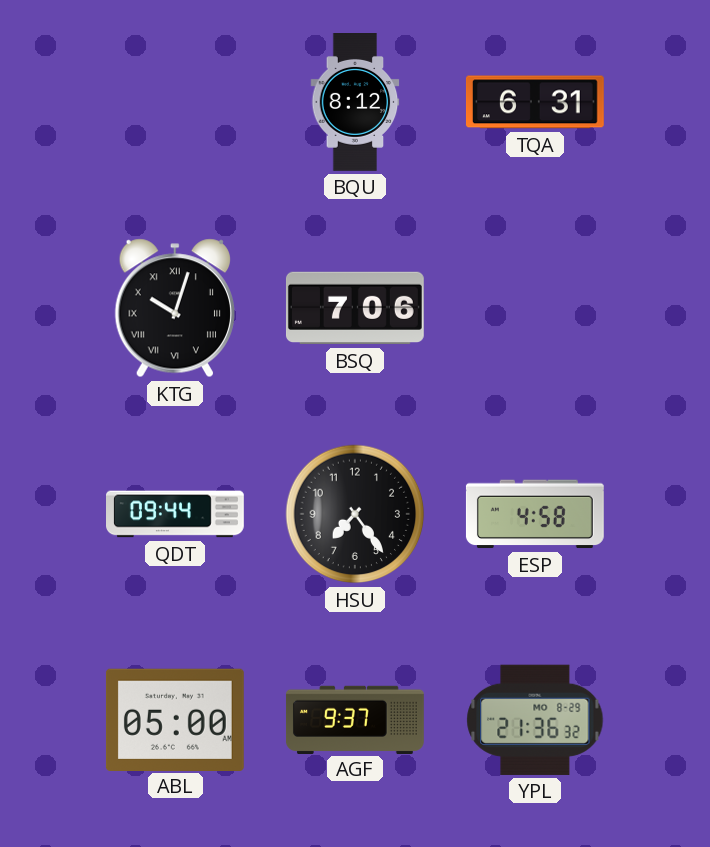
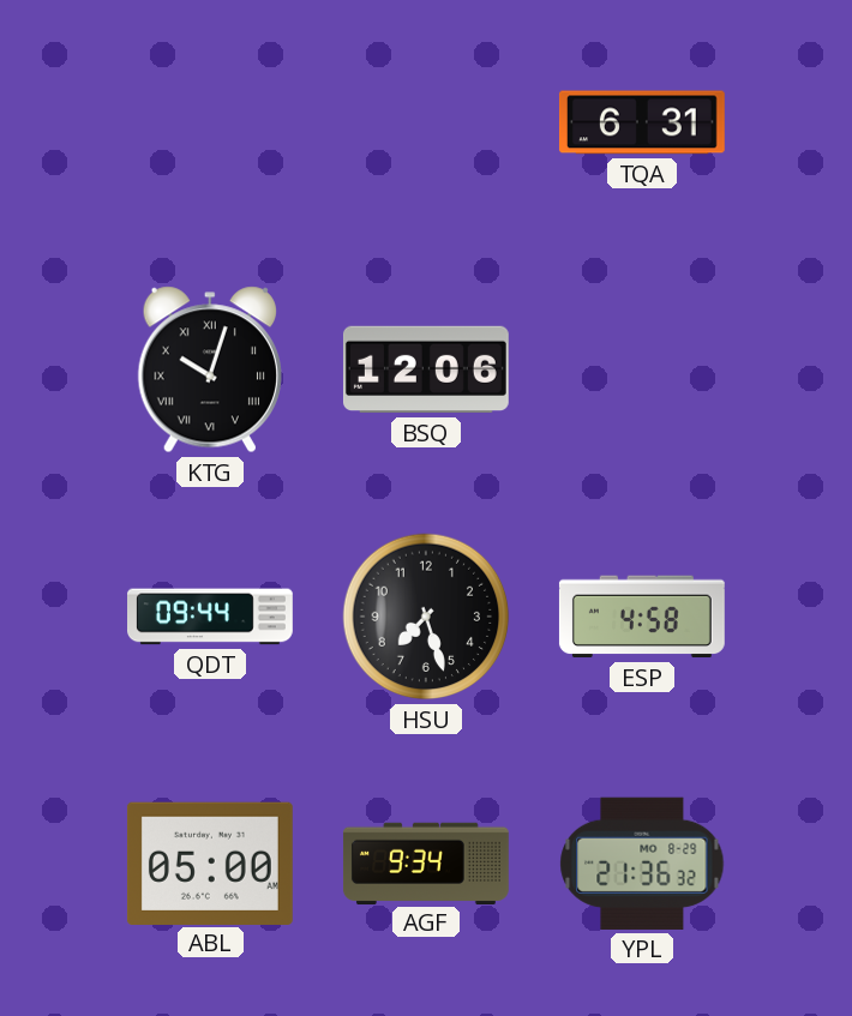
BQU: 8:12 -> none (355, 103)
BSQ: 7:06 -> 12:06 (426, 369)
HSU: 7:24 -> 7:27 (426, 617)
AGF: 9:37 -> 9:34 (426, 862)
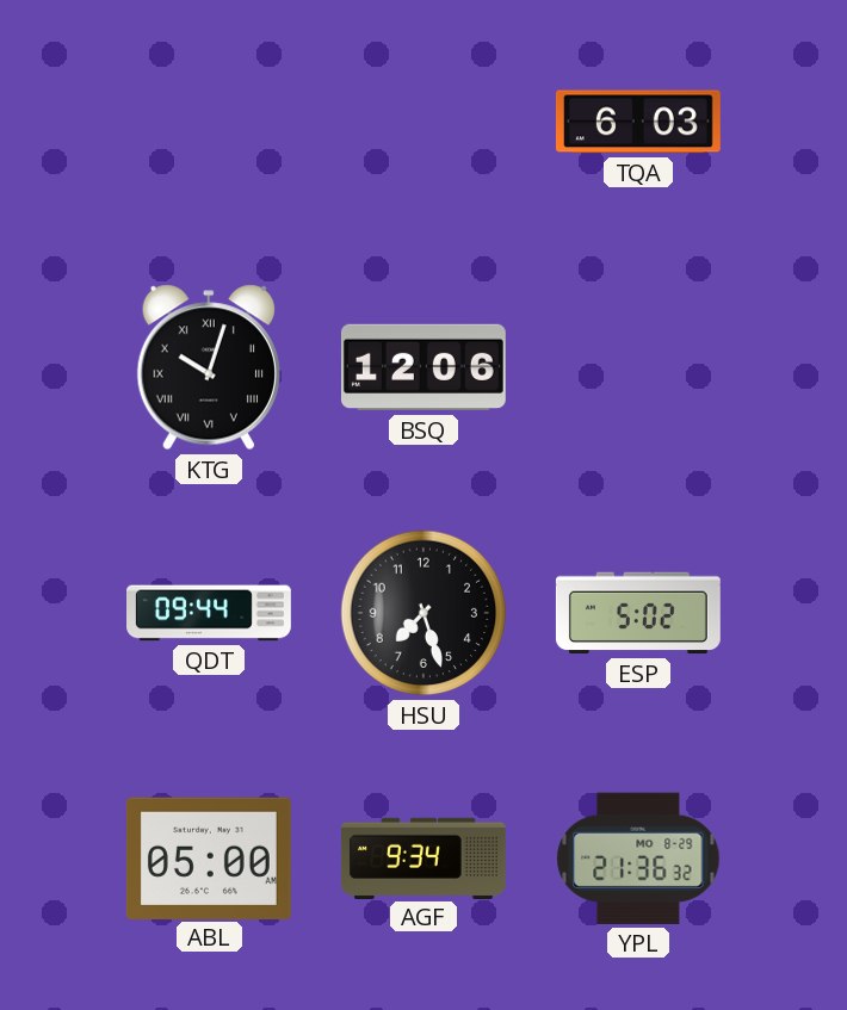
TQA: 6:31 -> 6:03 (638, 122)
ESP: 4:58 -> 5:02 (638, 613)
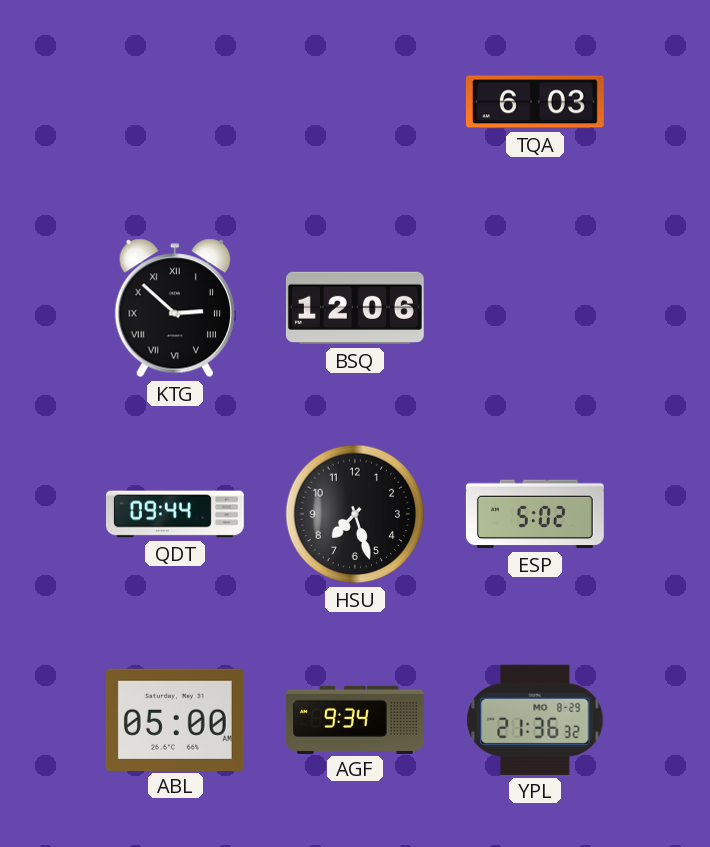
KTG: 10:03 -> 2:52 (175, 308)
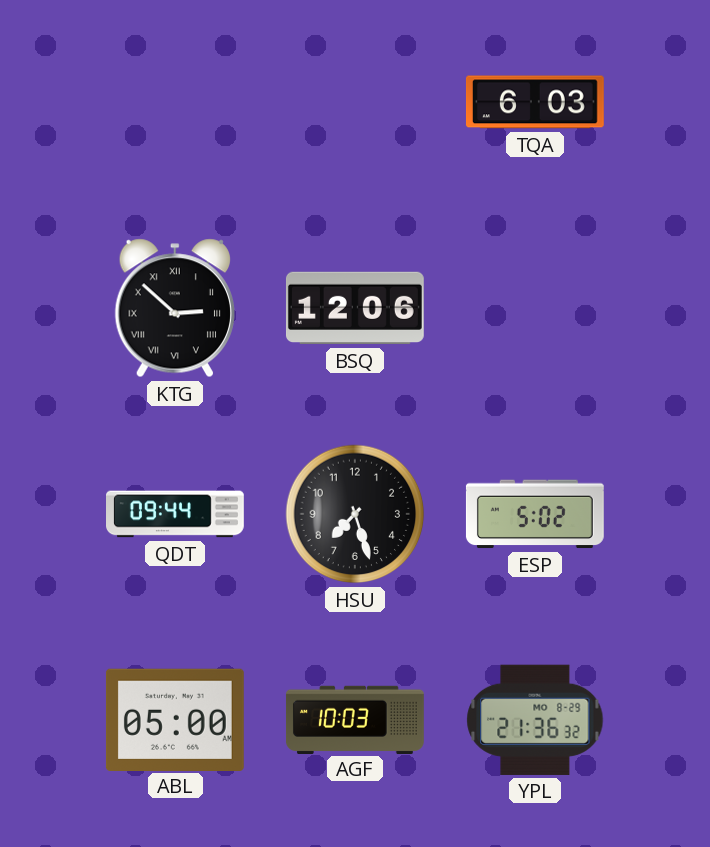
AGF: 9:34 -> 10:03 (355, 719)
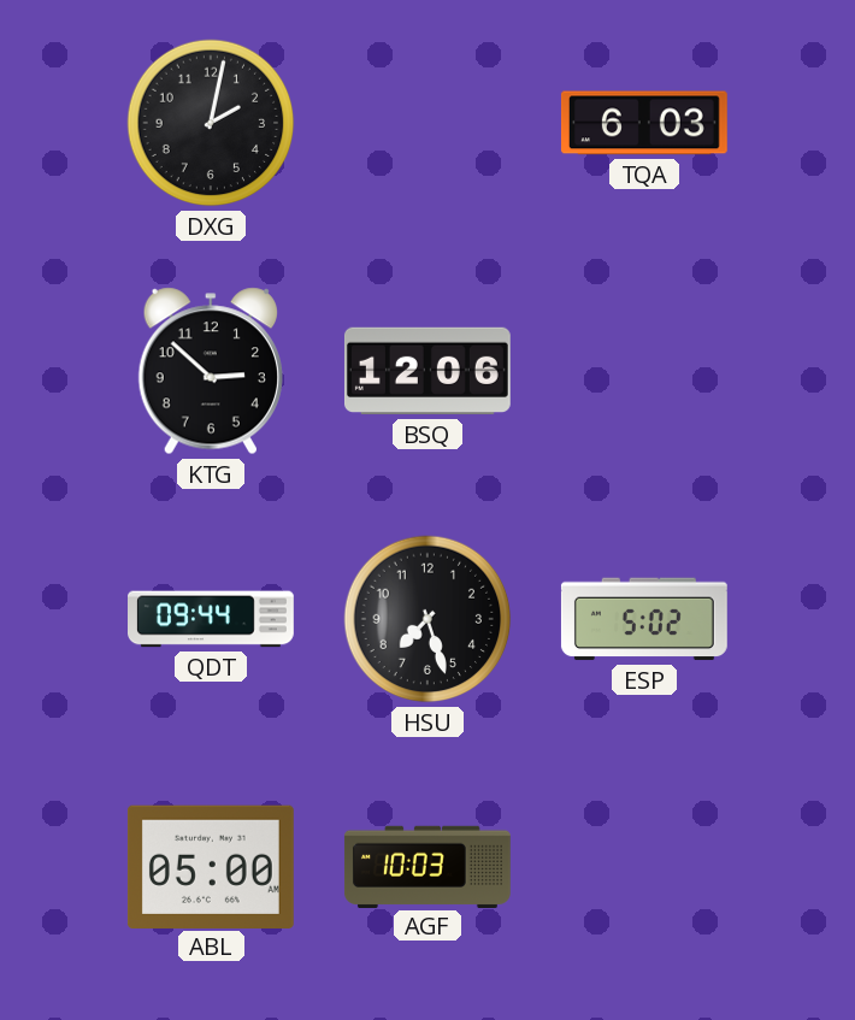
DXG: none -> 2:02 (211, 123)
KTG numerals: Roman -> Arabic (211, 371)
YPL: 21:36 -> none (535, 720)
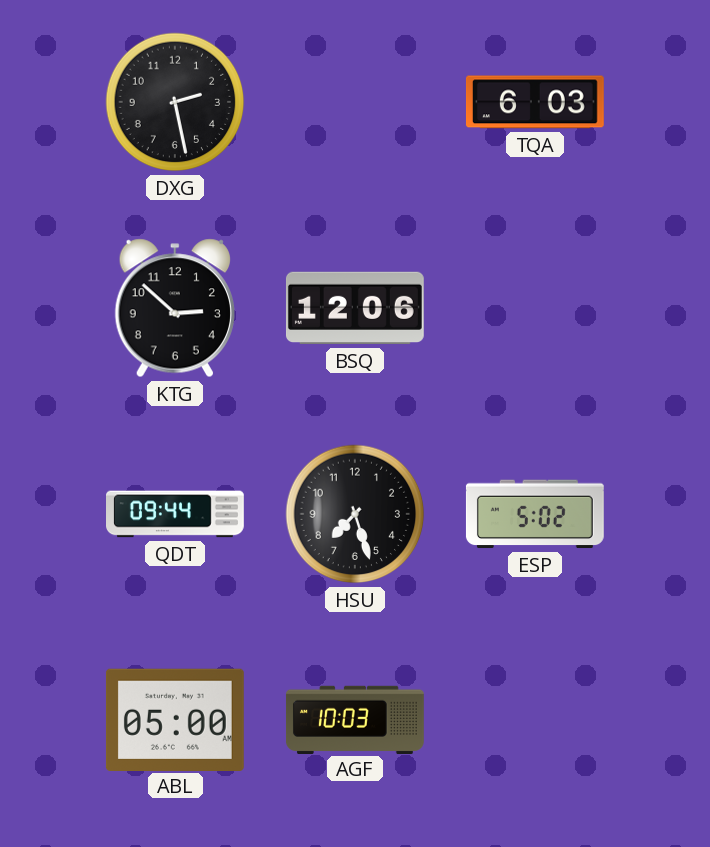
DXG: 2:02 -> 2:28 (175, 102)
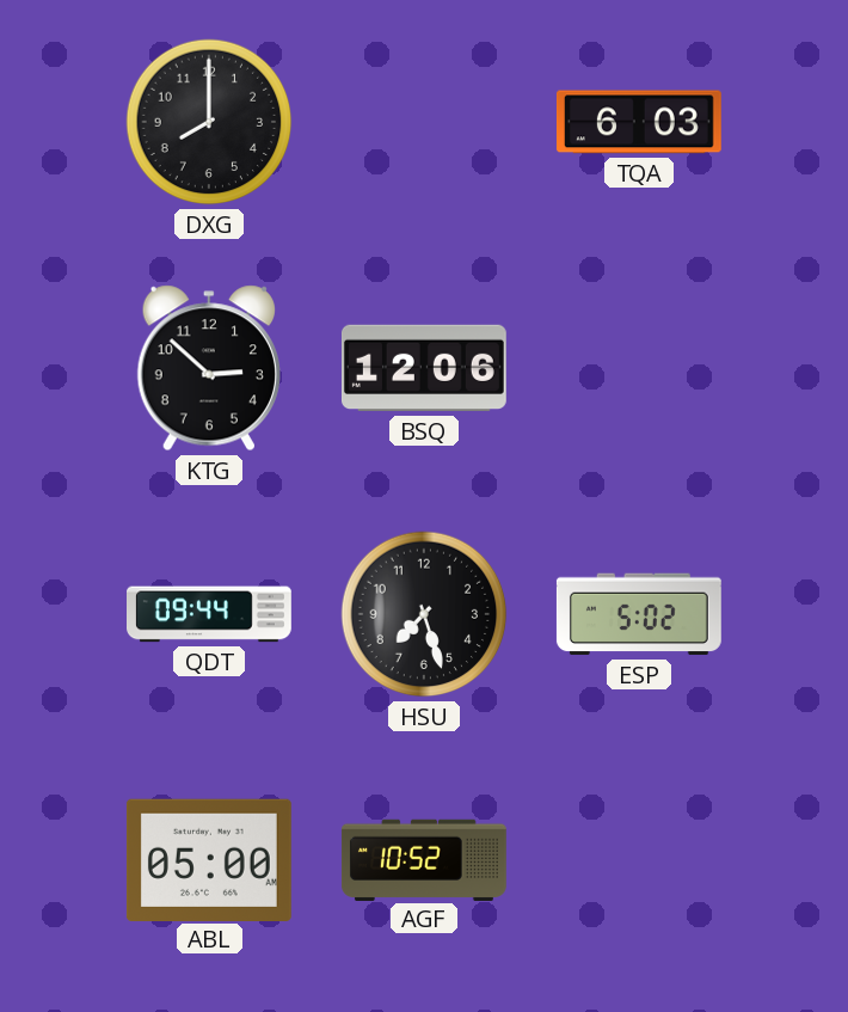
DXG: 2:28 -> 8:00 (209, 122)
AGF: 10:03 -> 10:52 (424, 859)
